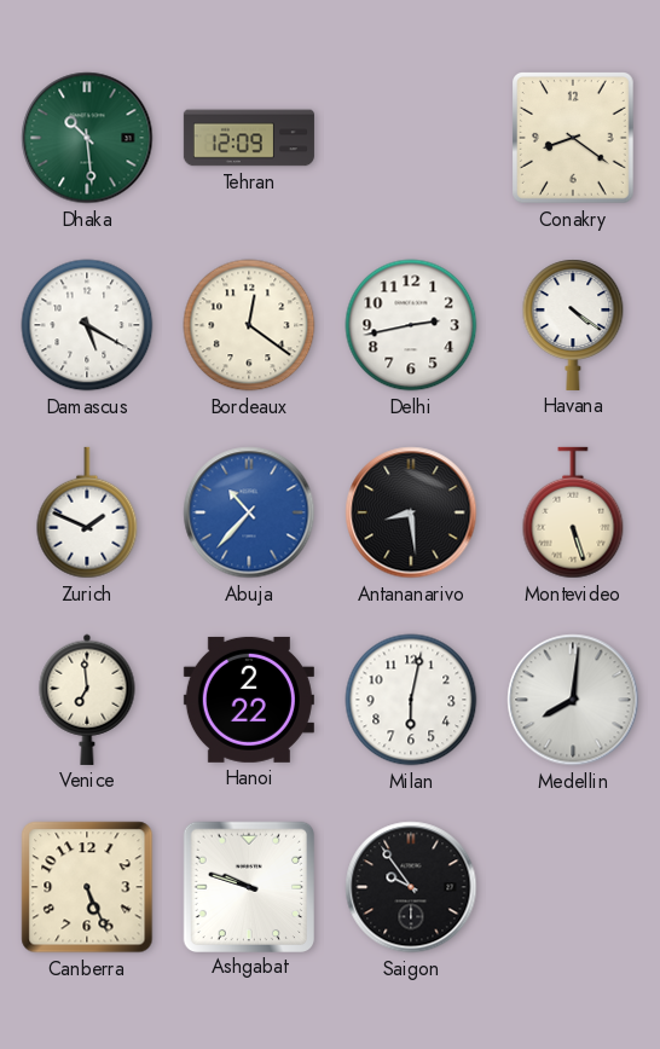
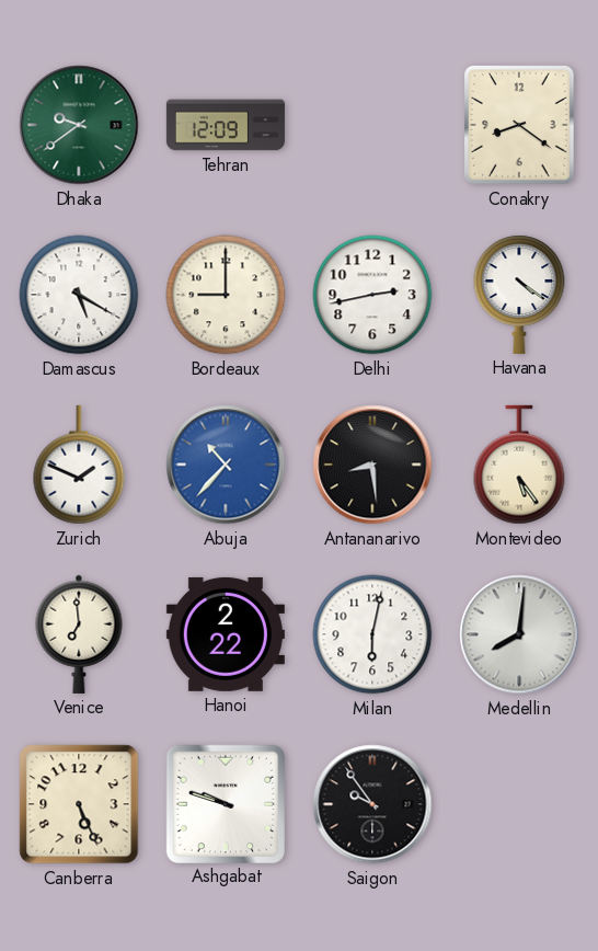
Dhaka: 10:29 -> 9:39 (79, 125)
Bordeaux: 12:21 -> 9:00 (226, 295)
Montevideo: 5:27 -> 5:24 (519, 465)
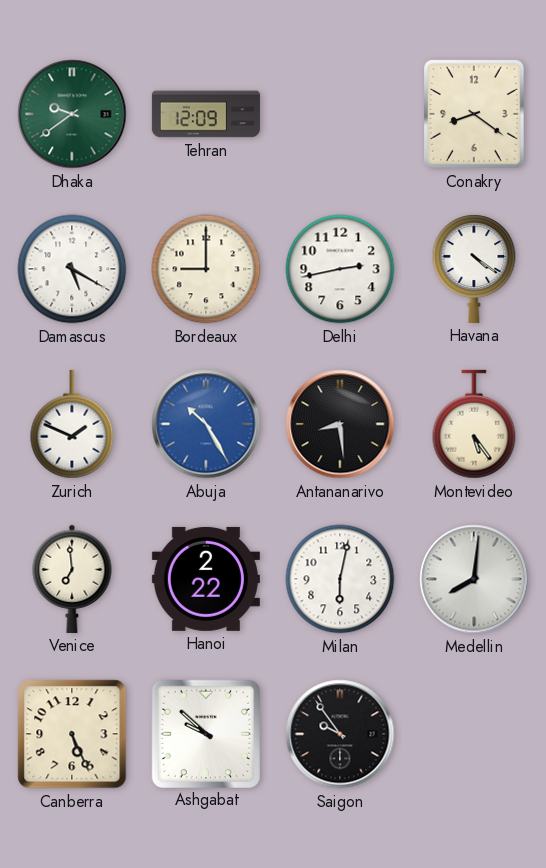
Abuja: 10:37 -> 10:25 (206, 424)
Ashgabat: 9:48 -> 9:52 (205, 733)
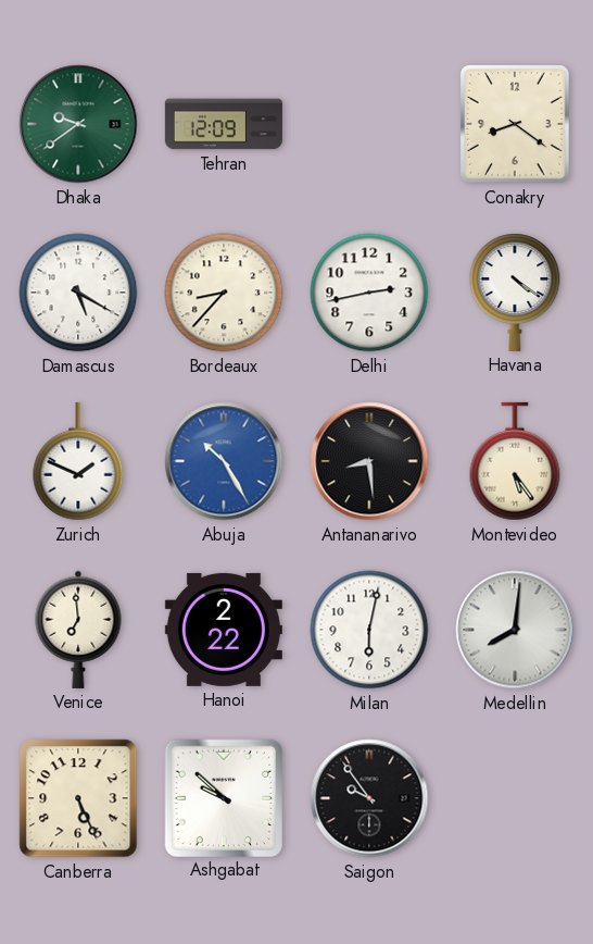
Bordeaux: 9:00 -> 8:37 (224, 293)
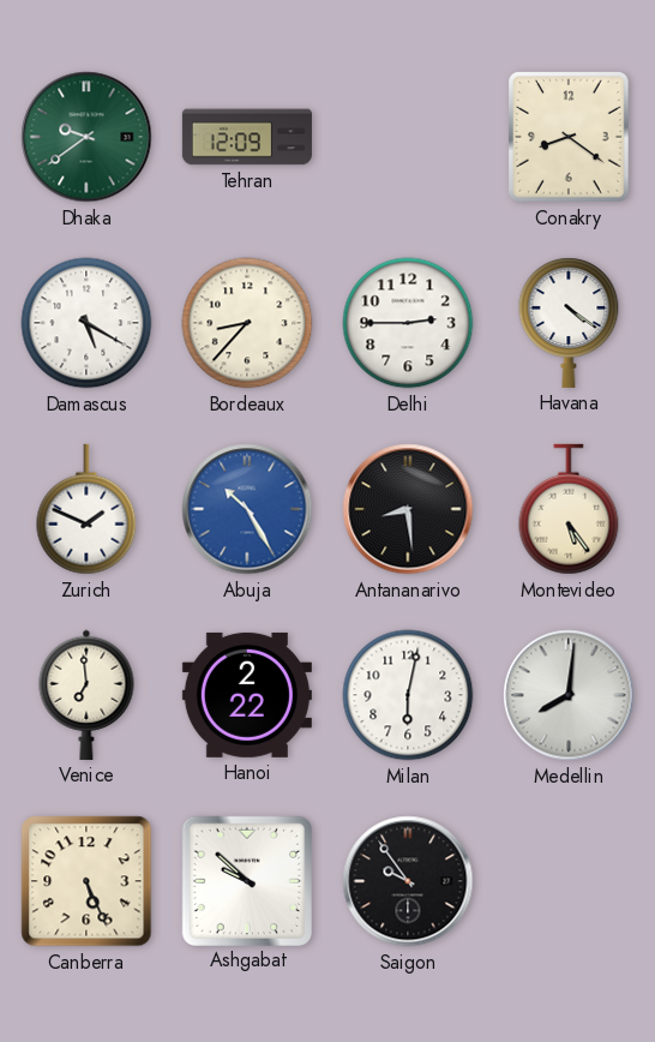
Delhi: 2:43 -> 2:45 (408, 323)
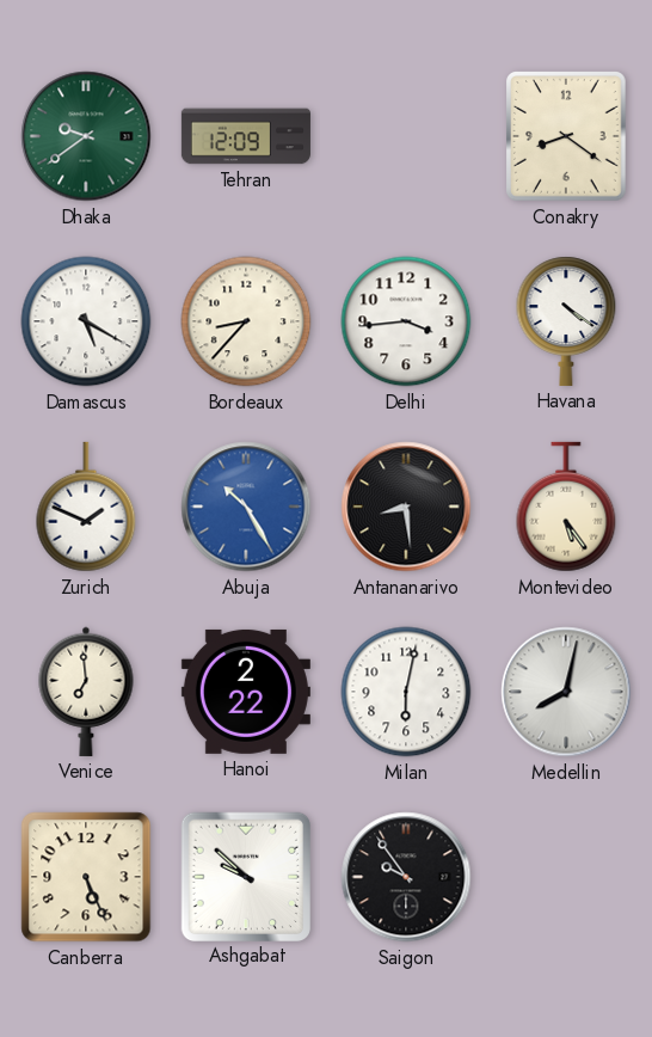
Delhi: 2:45 -> 3:44 (406, 321)
Medellin: 8:01 -> 8:02 (566, 692)
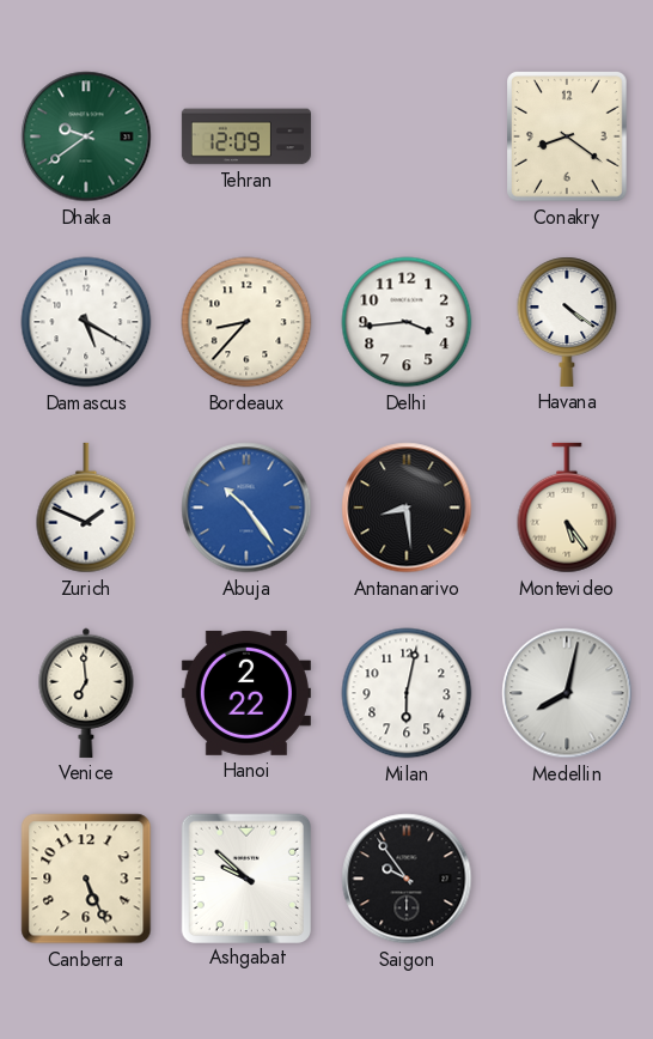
Abuja: 10:25 -> 10:24 (246, 508)
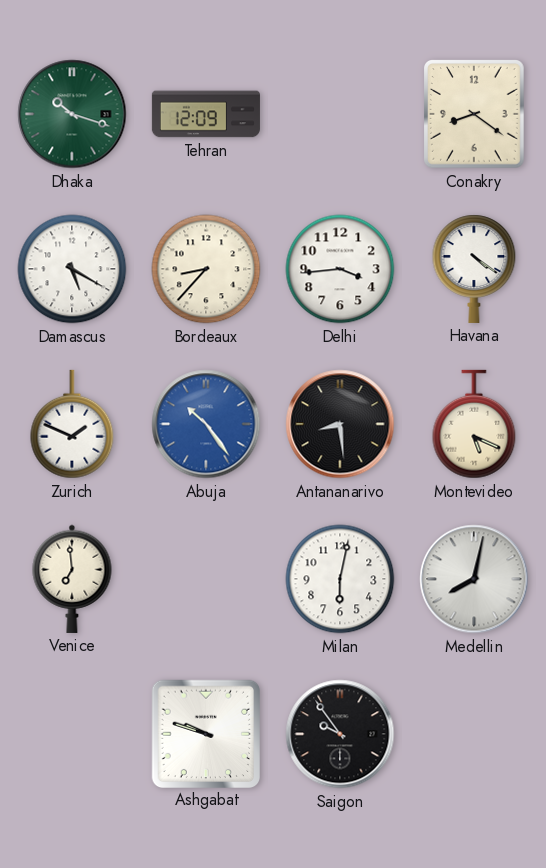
Dhaka: 9:39 -> 10:18 (72, 114)
Montevideo: 5:24 -> 5:19 (474, 424)
Hanoi: 2:22 -> none (246, 693)
Canberra: 5:26 -> none (86, 879)
Ashgabat: 9:52 -> 9:48 (205, 733)
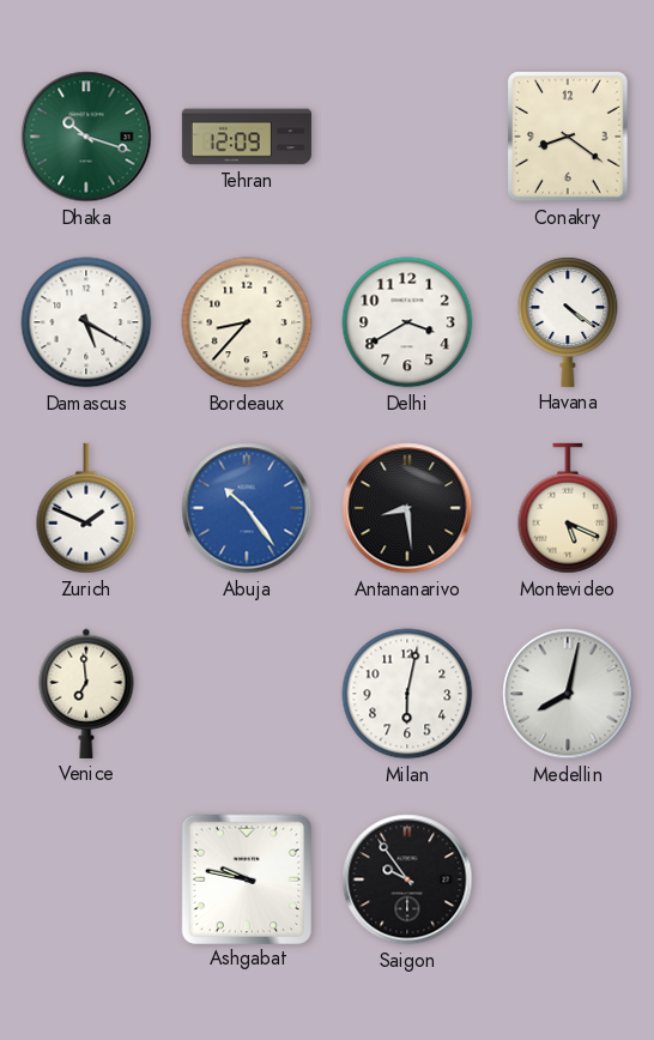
Delhi: 3:44 -> 3:40 (407, 322)
Ashgabat: 9:48 -> 9:47 (246, 878)
